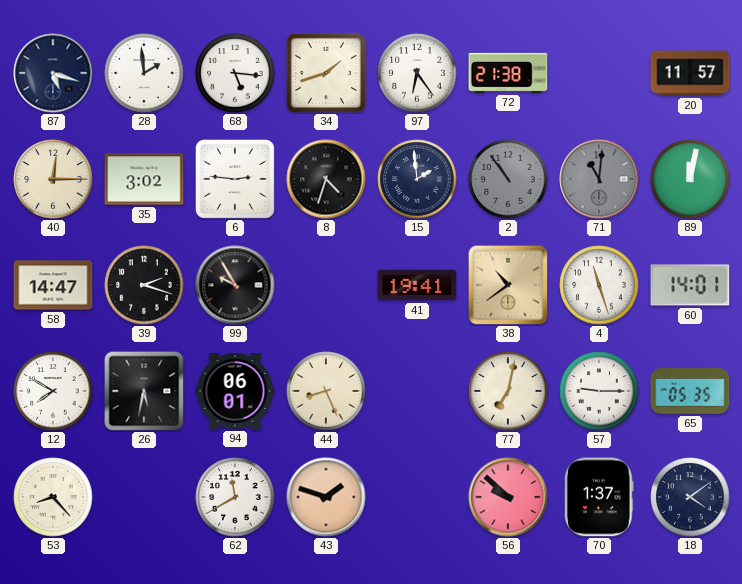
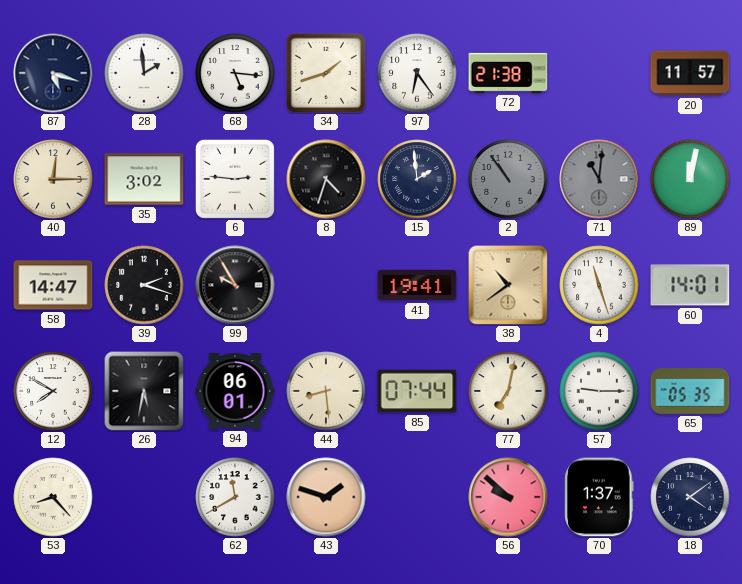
44: 8:26 -> 8:29 (326, 391)
85: none -> 07:44 (417, 391)
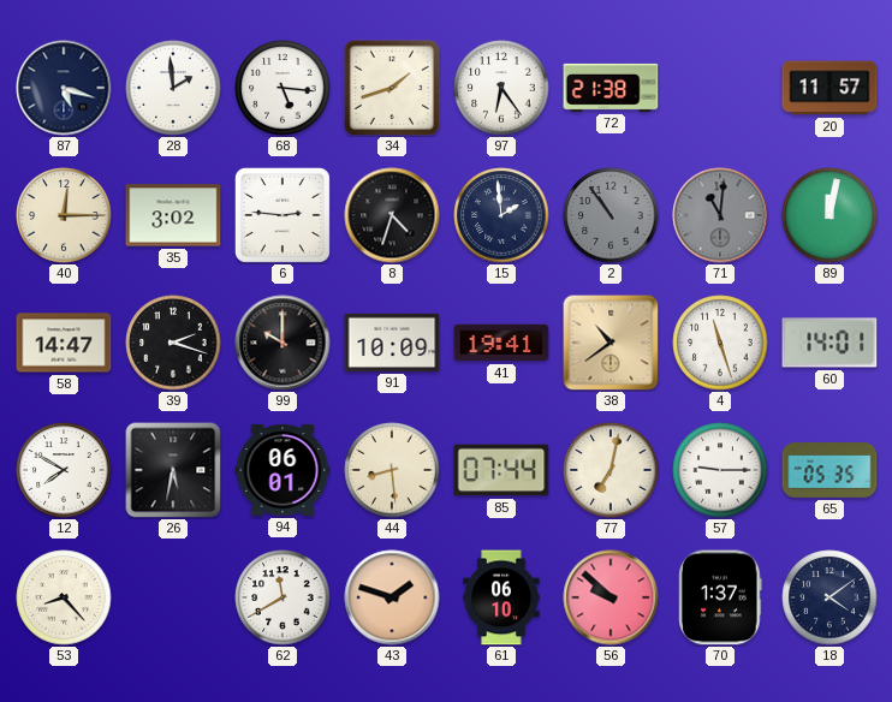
99: 9:55 -> 10:00 (283, 343)
91: none -> 10:09 (392, 343)
61: none -> 06:10 (501, 597)
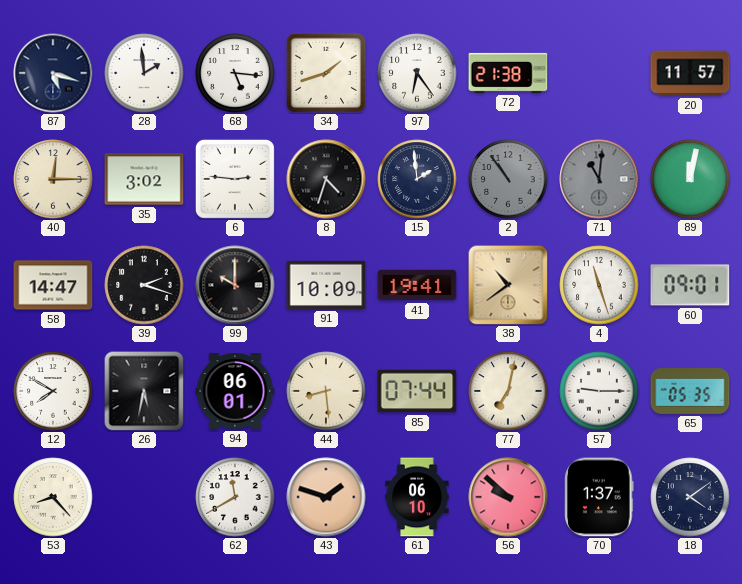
60: 14:01 -> 09:01 (690, 285)
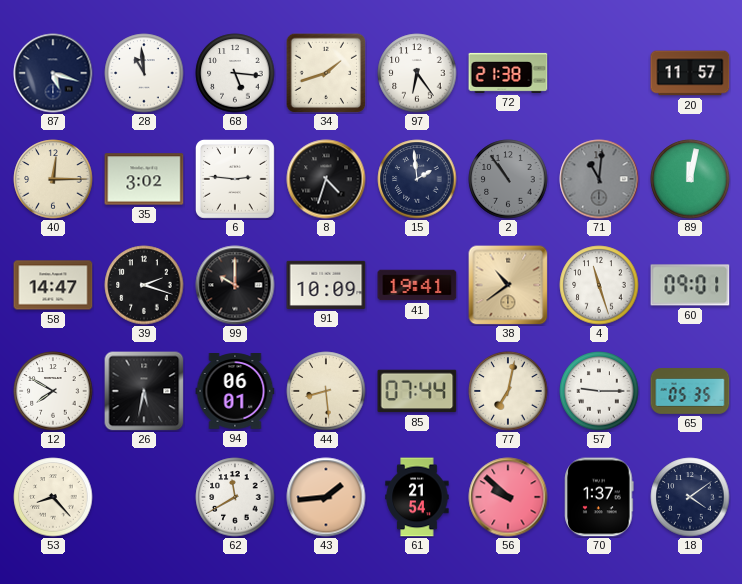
28: 1:59 -> 10:59 (144, 73)
43: 1:48 -> 1:44 (326, 497)
61: 06:10 -> 21:54 (417, 497)
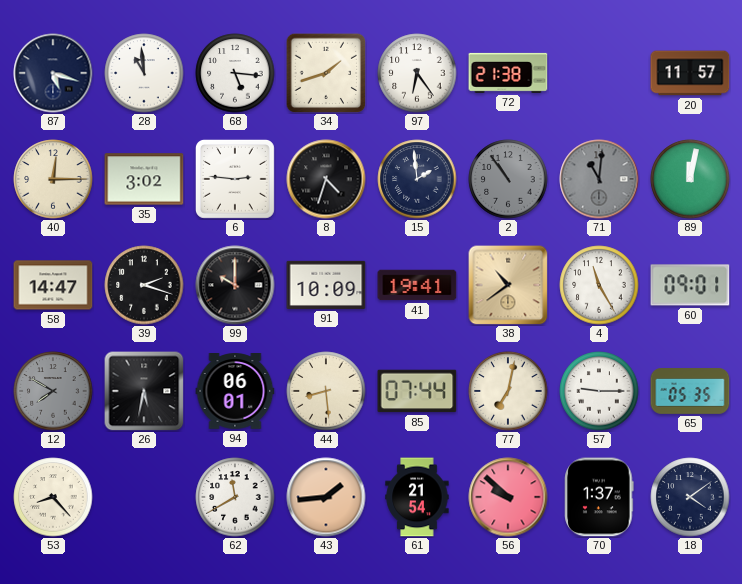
4: 11:27 -> 11:25 (599, 285)
12 dial: white -> grey (53, 391)
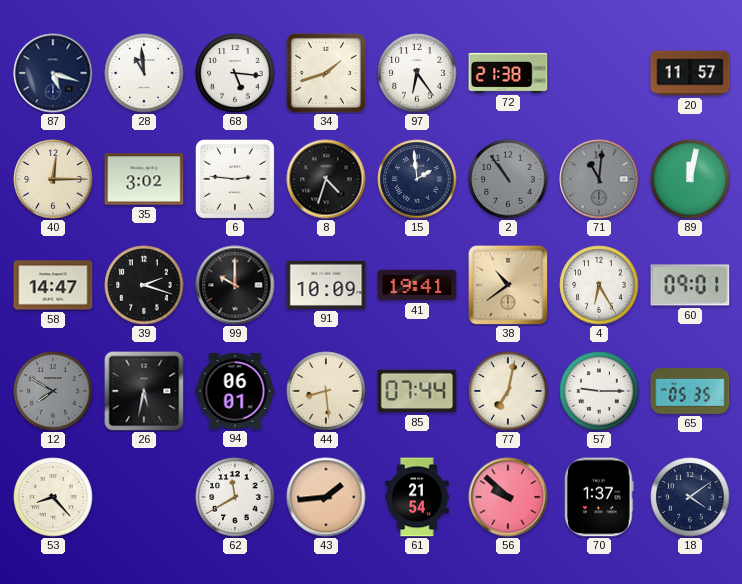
4: 11:25 -> 6:25 (599, 285)
